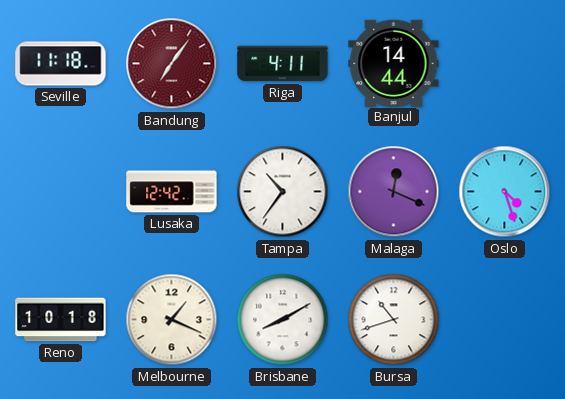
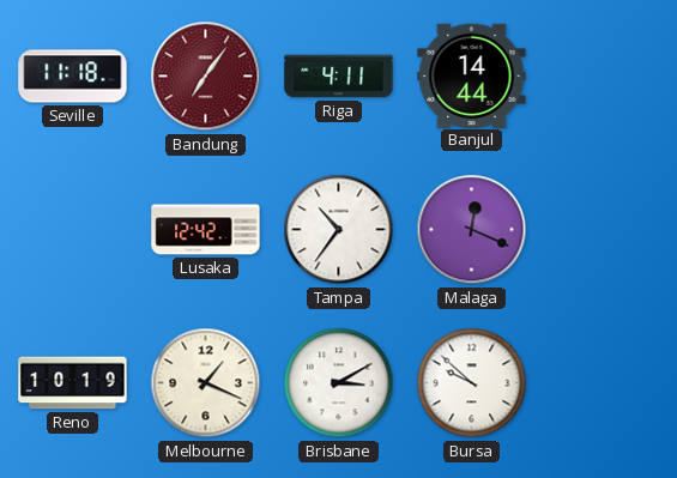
Oslo: 4:27 -> none (505, 192)
Reno: 10:18 -> 10:19 (73, 383)
Brisbane: 8:10 -> 3:10 (339, 383)
Bursa: 10:42 -> 9:52 (472, 383)
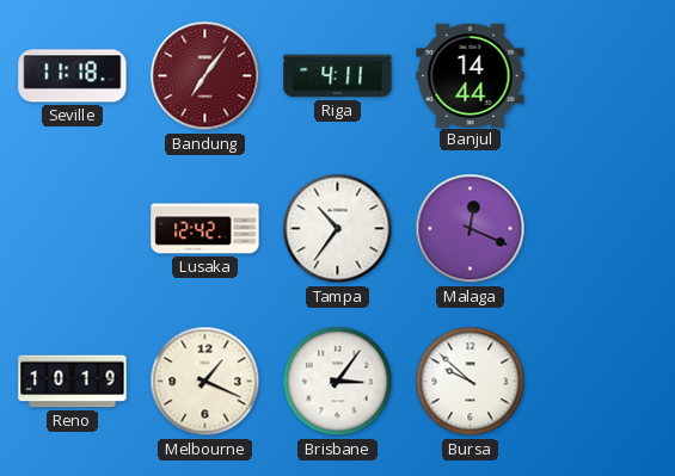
Brisbane: 3:10 -> 3:06 (338, 382)
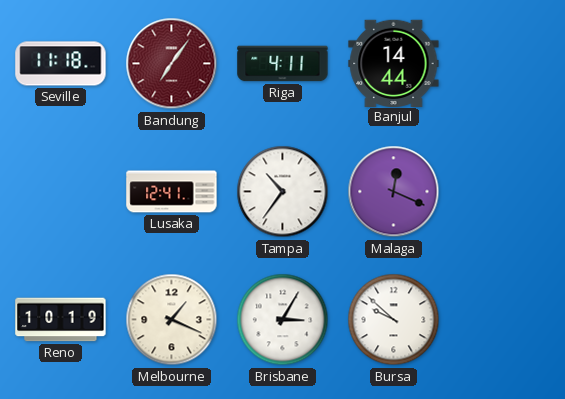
Lusaka: 12:42 -> 12:41 (172, 192)
Brisbane: 3:06 -> 3:05 (283, 320)
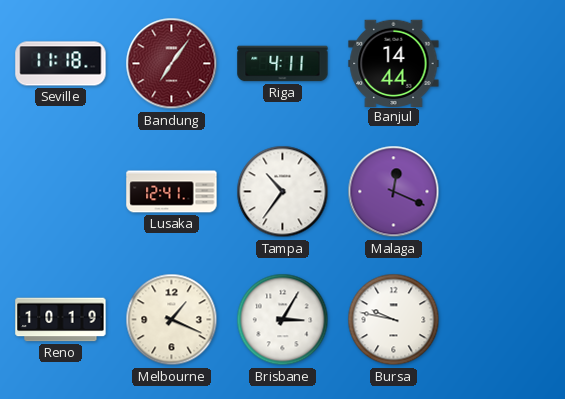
Bursa: 9:52 -> 9:47 (394, 320)
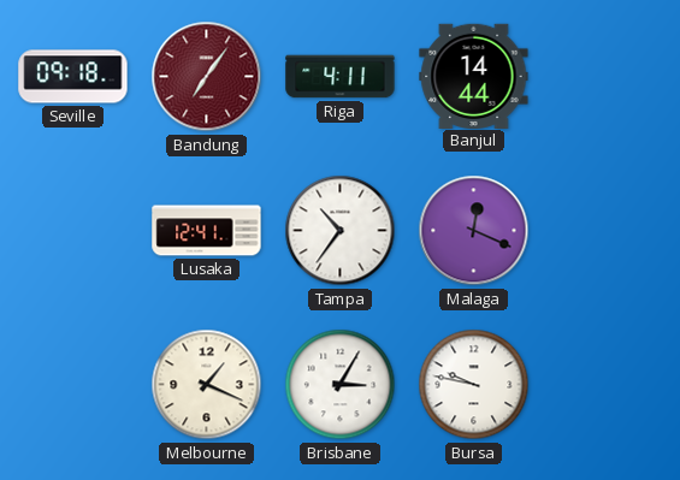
Seville: 11:18 -> 09:18 (73, 77)
Reno: 10:19 -> none (61, 320)
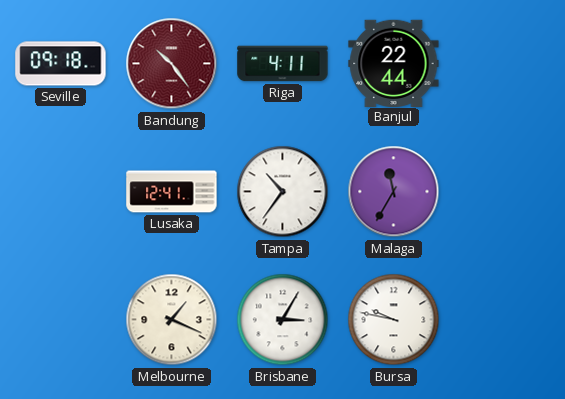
Bandung: 7:06 -> 10:24 (172, 64)
Banjul: 14:44 -> 22:44 (394, 63)
Malaga: 12:19 -> 11:35 (394, 192)
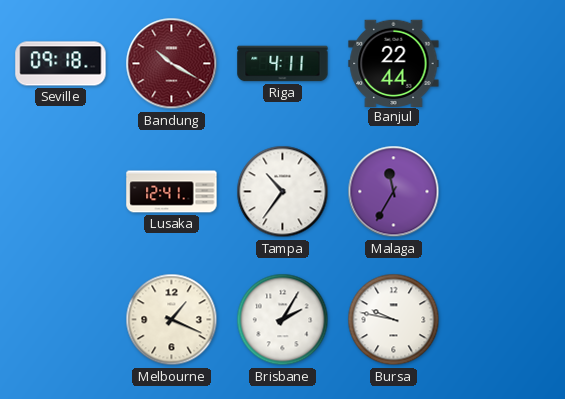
Bandung: 10:24 -> 10:20 (172, 64)
Brisbane: 3:05 -> 2:05 (283, 320)
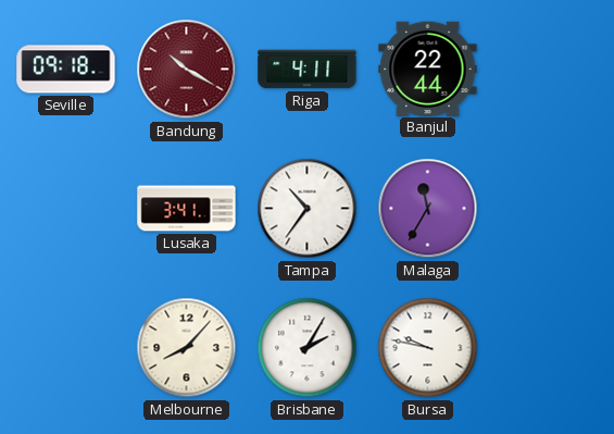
Lusaka: 12:41 -> 3:41 (187, 209)
Melbourne: 1:19 -> 8:07 (187, 348)
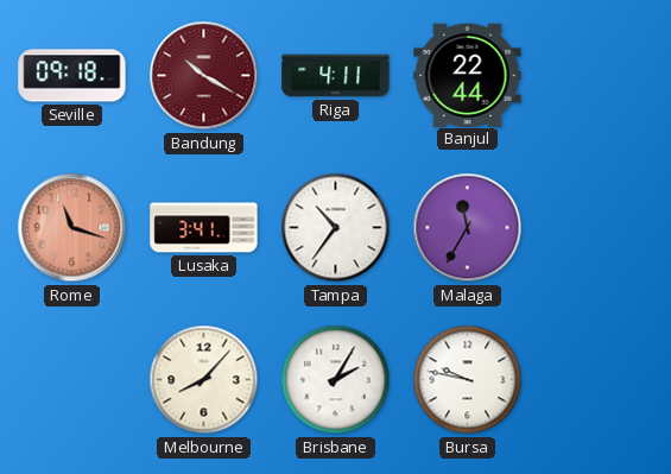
Rome: none -> 11:18 (72, 228)
